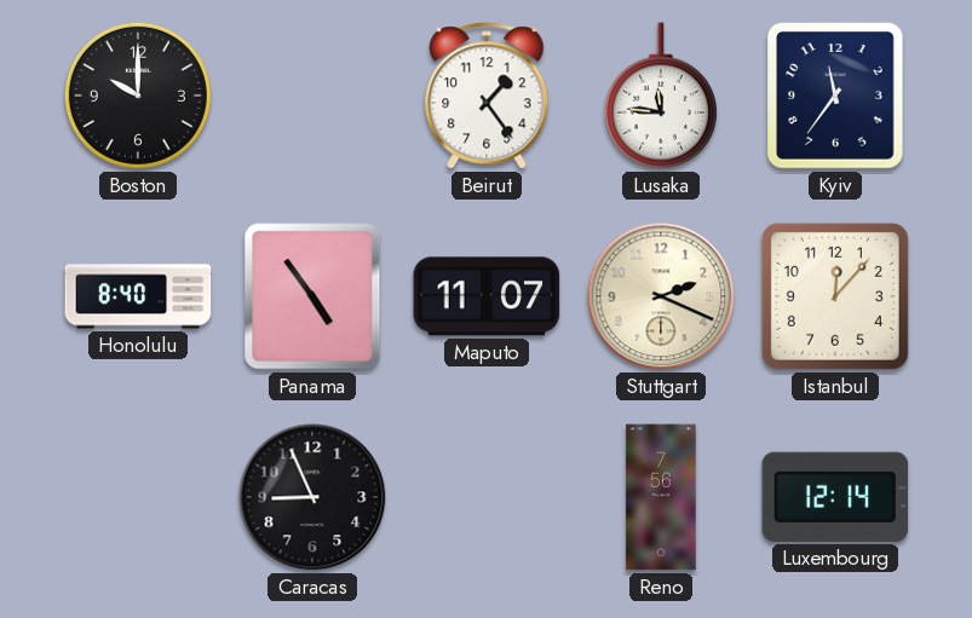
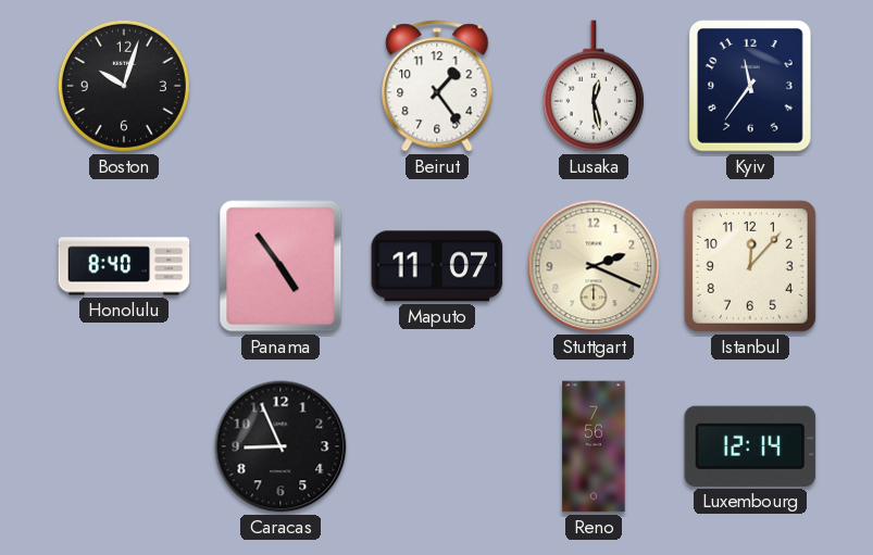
Boston: 10:00 -> 10:03 (124, 86)
Lusaka: 11:46 -> 12:28 (594, 86)
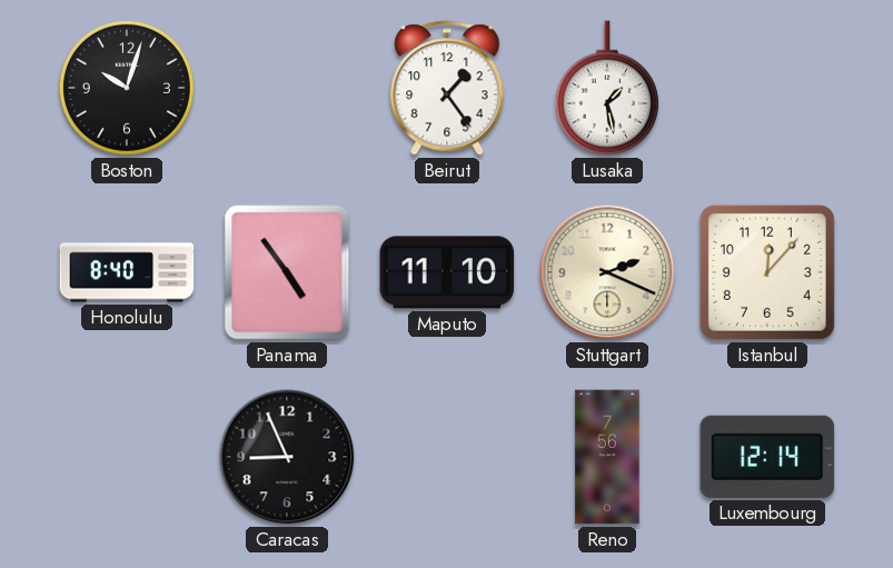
Lusaka: 12:28 -> 1:28 (607, 88)
Kyiv: 11:36 -> none (750, 86)
Maputo: 11:07 -> 11:10 (447, 272)
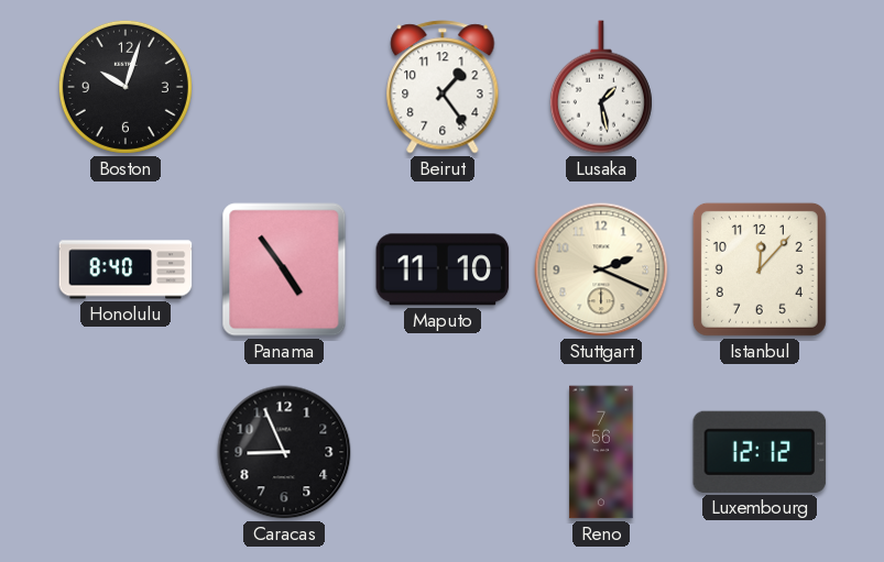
Luxembourg: 12:14 -> 12:12 (760, 452)
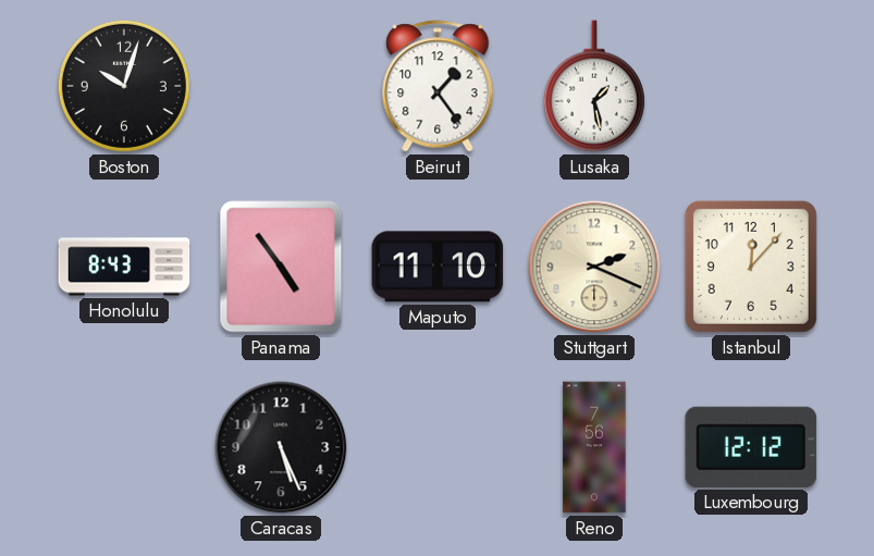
Honolulu: 8:40 -> 8:43 (124, 267)
Caracas: 8:56 -> 5:26 (281, 447)
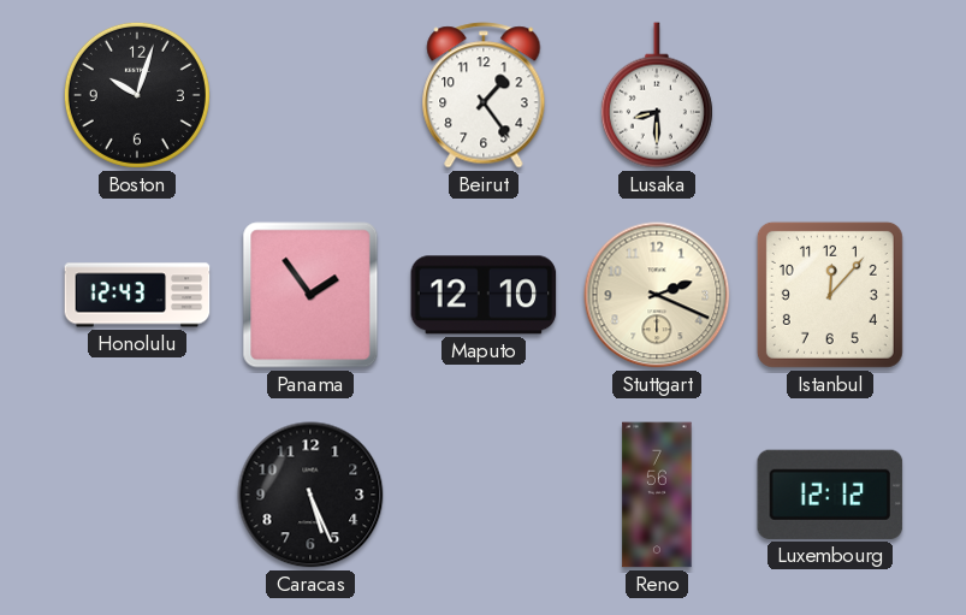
Lusaka: 1:28 -> 8:30 (657, 95)
Honolulu: 8:43 -> 12:43 (137, 295)
Panama: 4:54 -> 1:54 (310, 295)
Maputo: 11:10 -> 12:10 (484, 295)
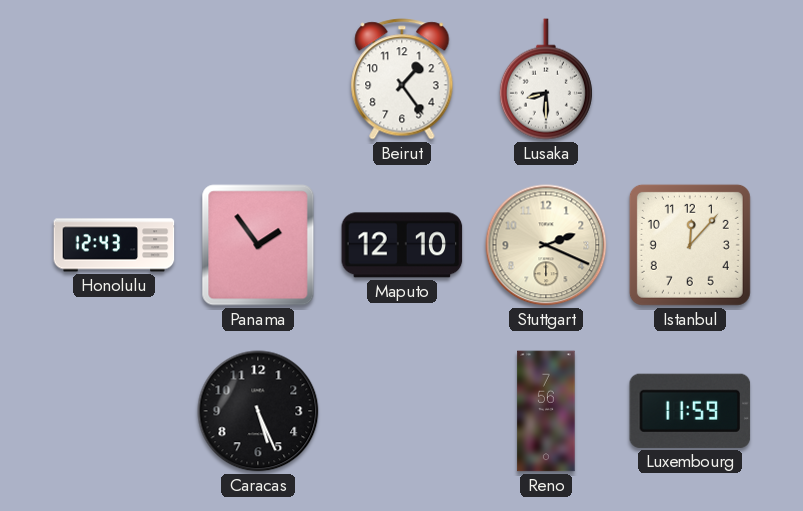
Boston: 10:03 -> none (137, 95)
Luxembourg: 12:12 -> 11:59 (690, 411)
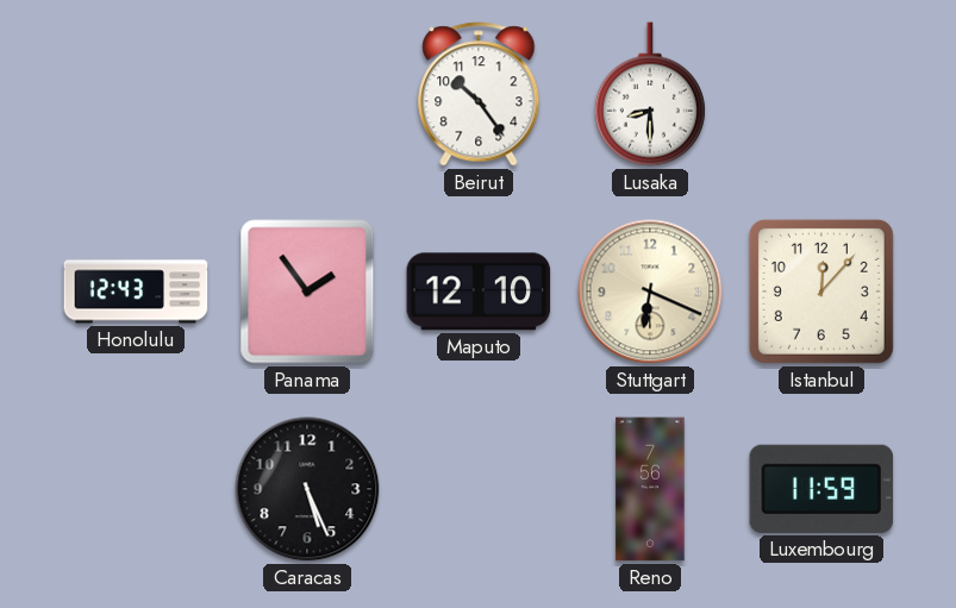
Beirut: 1:24 -> 10:24 (479, 94)
Stuttgart: 2:19 -> 6:19 (650, 292)
